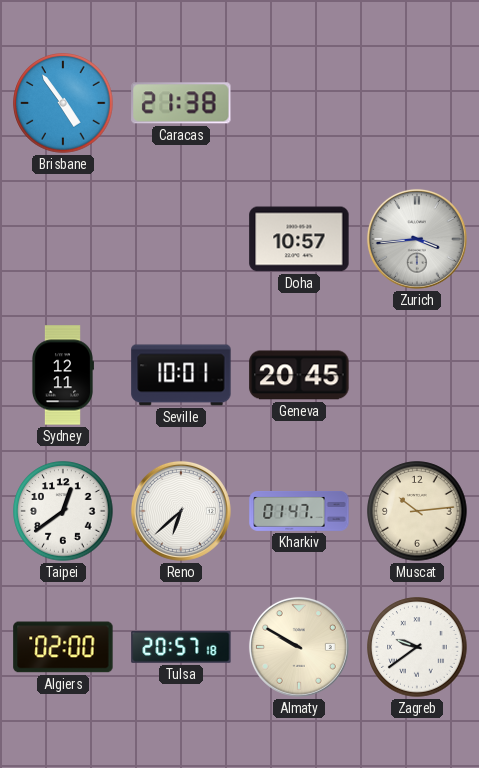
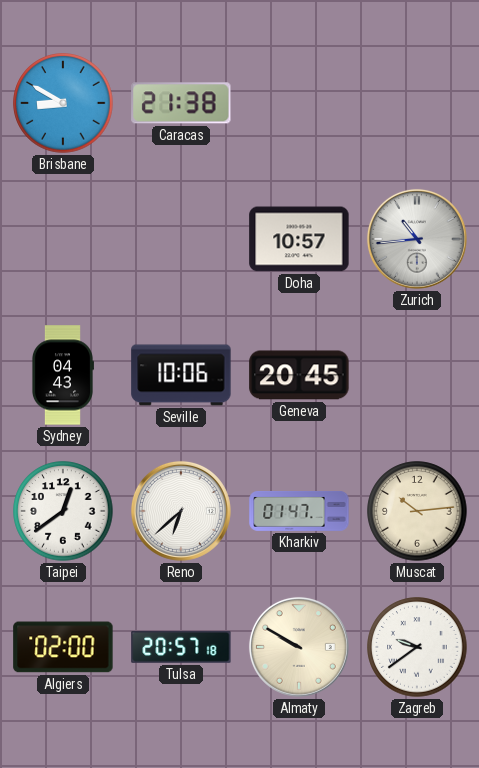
Brisbane: 4:54 -> 8:50 (63, 103)
Zurich: 3:44 -> 10:44 (417, 239)
Sydney: 12:11 -> 04:43 (62, 375)
Seville: 10:01 -> 10:06 (181, 375)
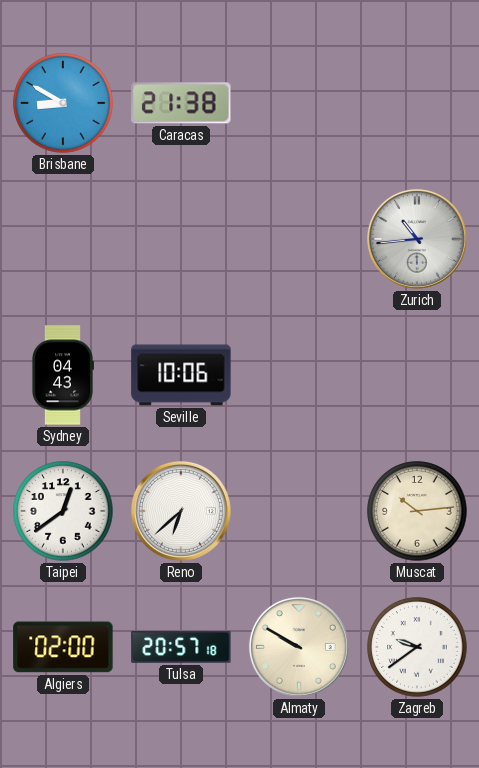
Doha: 10:57 -> none (299, 239)
Geneva: 20:45 -> none (299, 375)
Kharkiv: 01:47 -> none (299, 511)
